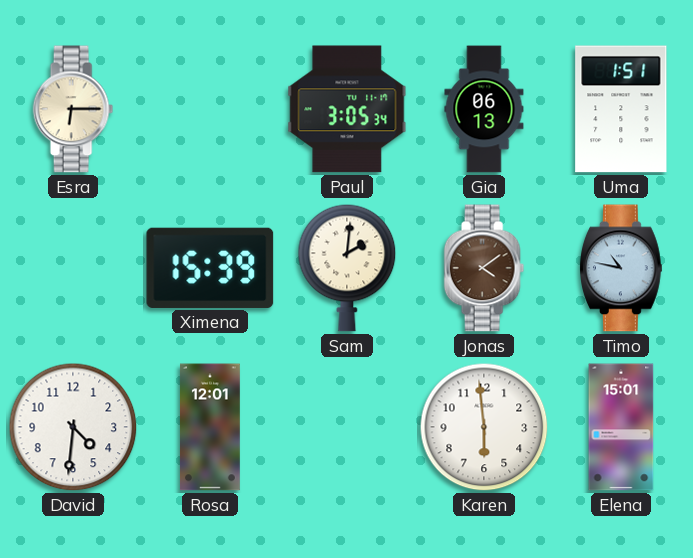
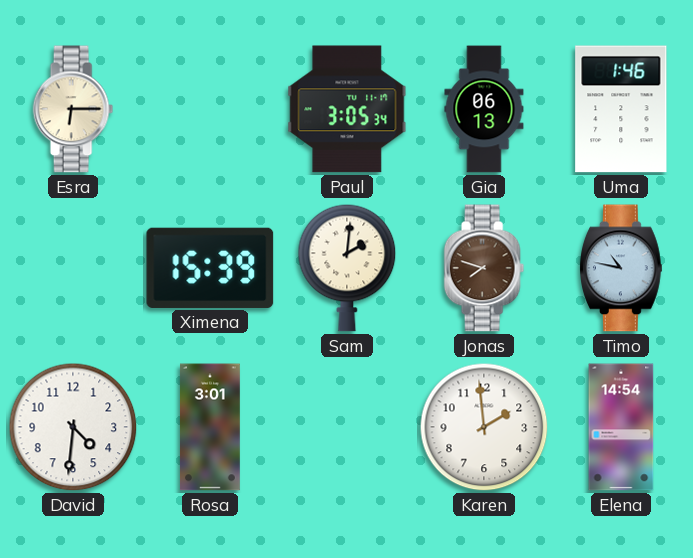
Uma: 1:51 -> 1:46 (621, 109)
Jonas: 4:09 -> 7:48 (484, 268)
Rosa: 12:01 -> 3:01 (210, 427)
Karen: 5:59 -> 1:59 (484, 427)
Elena: 15:01 -> 14:54 (621, 427)
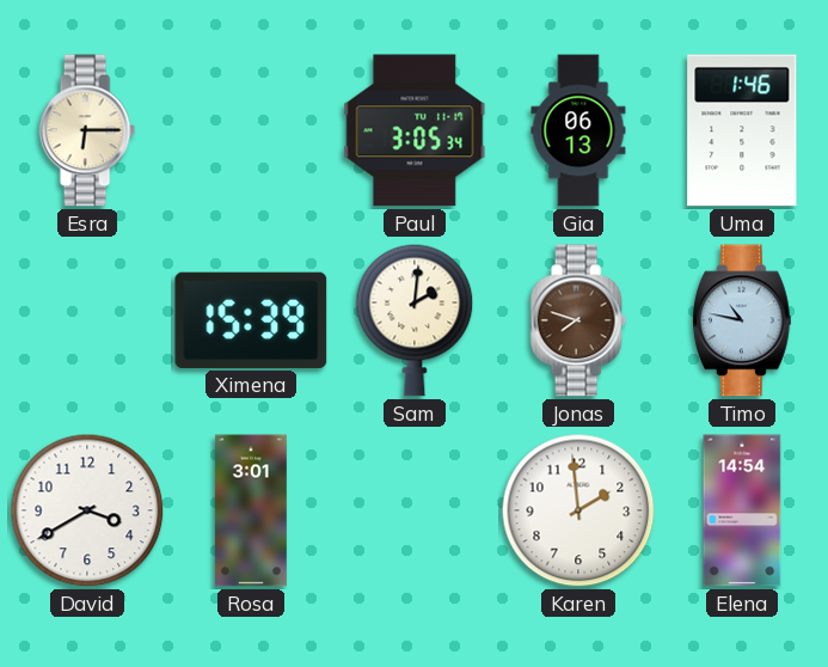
David: 4:31 -> 3:40 (87, 510)
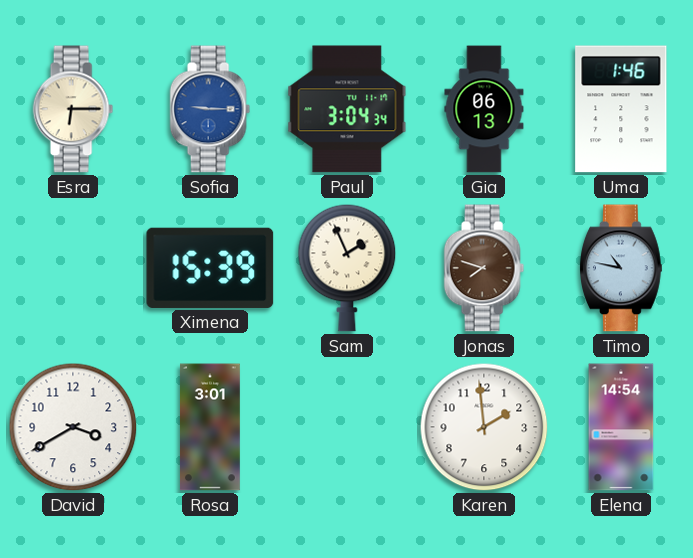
Sofia: none -> 9:15 (210, 109)
Paul: 3:05 -> 3:04 (347, 109)
Sam: 2:01 -> 1:56 (347, 268)
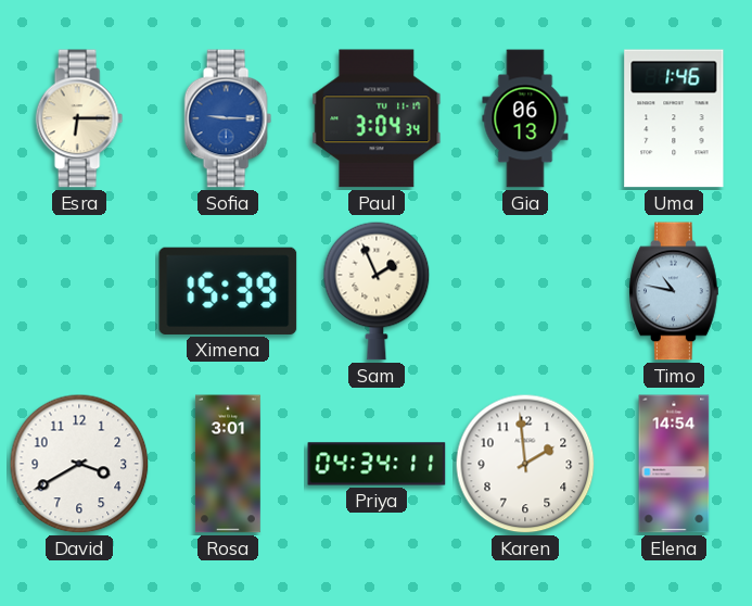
Jonas: 7:48 -> none (484, 268)
Priya: none -> 04:34 (377, 464)
